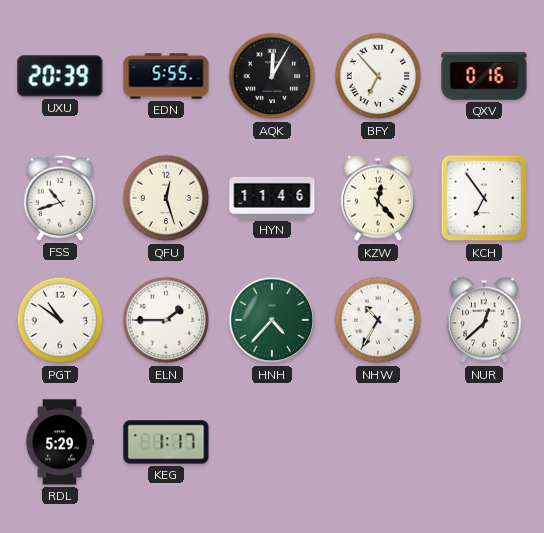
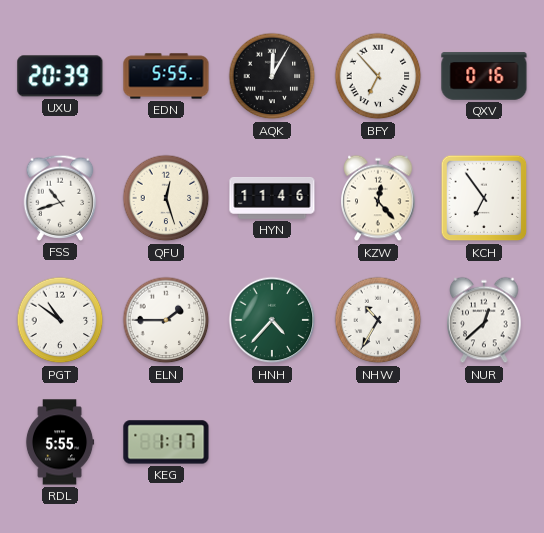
RDL: 5:29 -> 5:55 (60, 442)
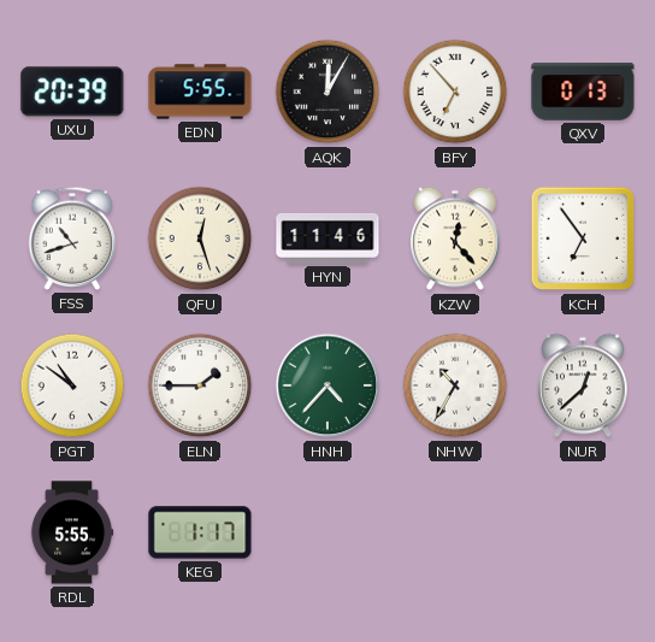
QXV: 0:16 -> 0:13 (583, 92)
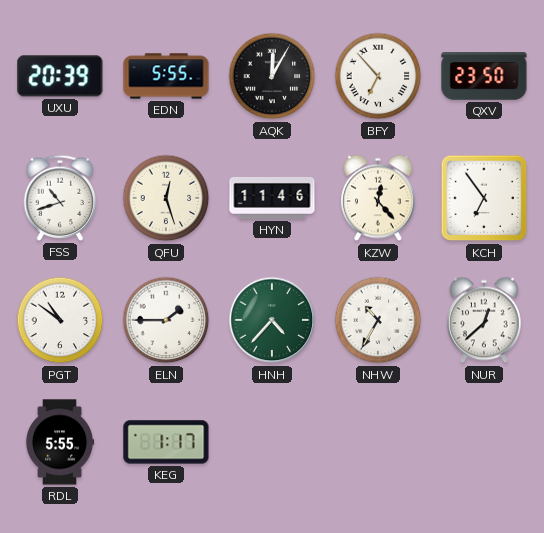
QXV: 0:13 -> 23:50 (484, 76)
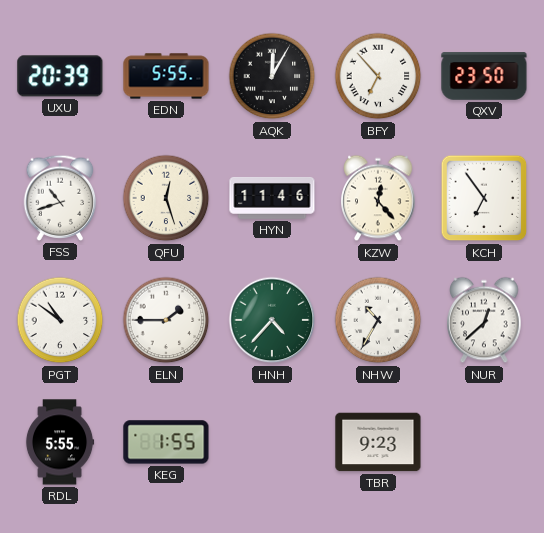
KEG: 1:17 -> 1:55 (166, 442)
TBR: none -> 9:23 (378, 442)
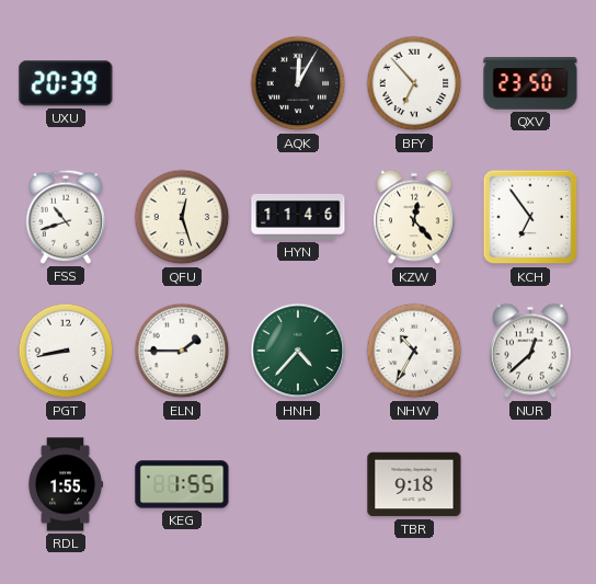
EDN: 5:55 -> none (166, 76)
PGT: 10:51 -> 8:43 (66, 351)
RDL: 5:55 -> 1:55 (66, 484)
TBR: 9:23 -> 9:18 (414, 484)
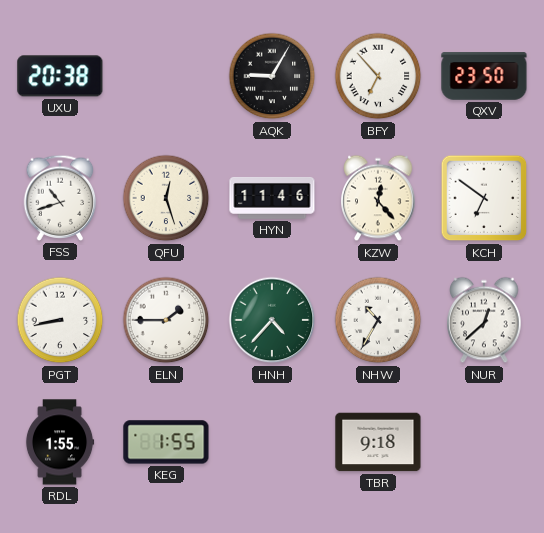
UXU: 20:39 -> 20:38 (60, 76)
AQK: 12:05 -> 9:05 (272, 76)
KCH: 6:54 -> 6:51 (484, 198)
